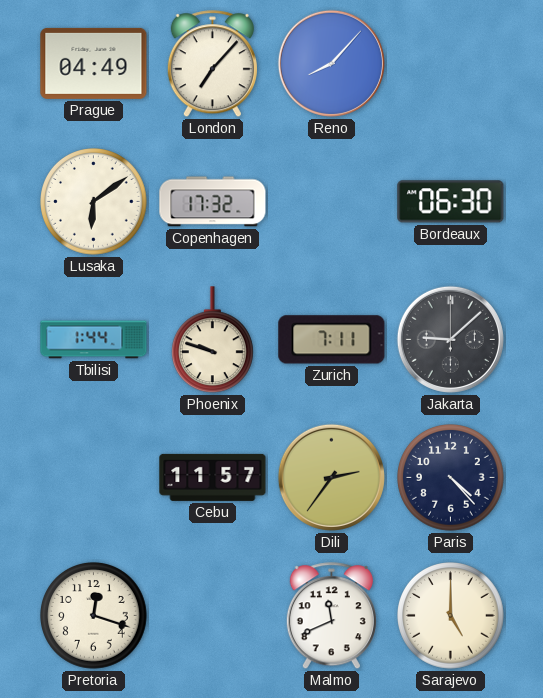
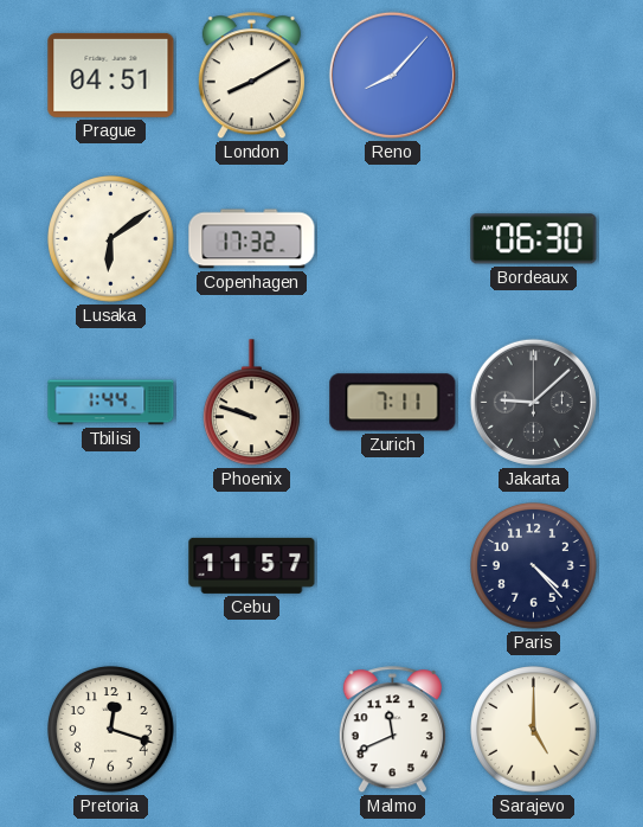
Prague: 04:49 -> 04:51 (111, 75)
London: 7:07 -> 8:10 (251, 76)
Dili: 2:36 -> none (331, 477)
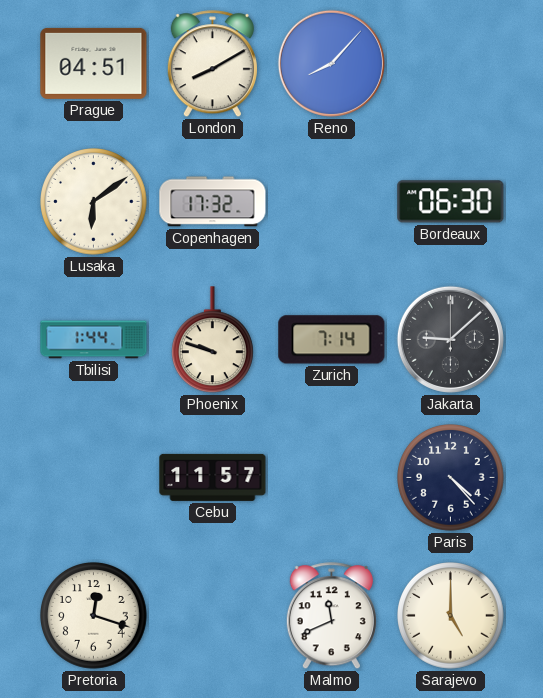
Zurich: 7:11 -> 7:14 (332, 340)
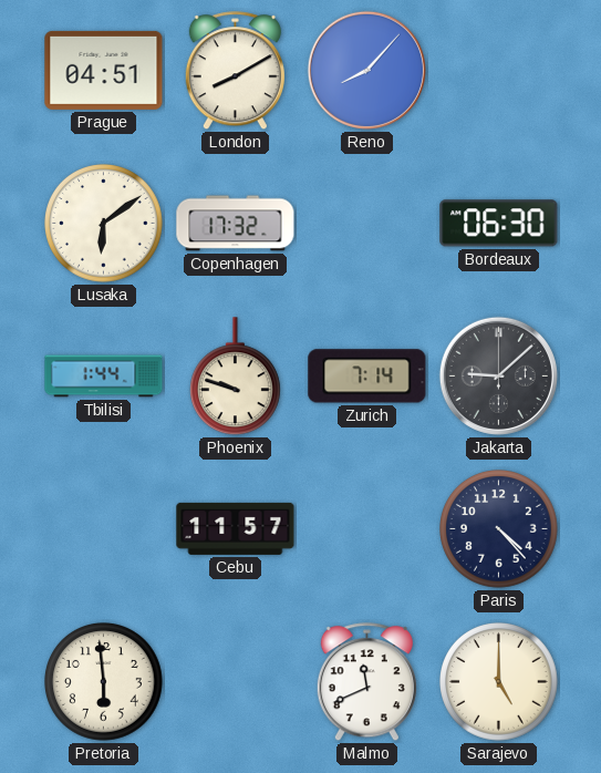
Pretoria: 12:18 -> 5:59 (104, 682)
